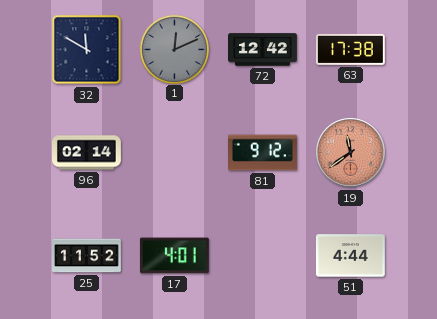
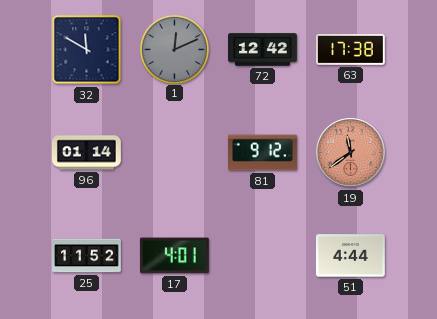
96: 02:14 -> 01:14 (87, 153)
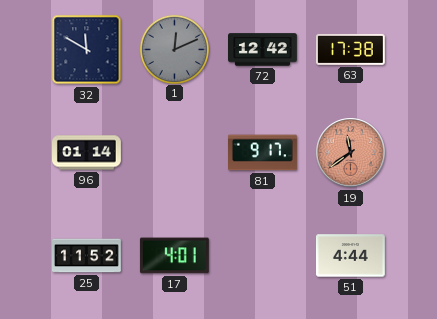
81: 9:12 -> 9:17 (263, 153)
